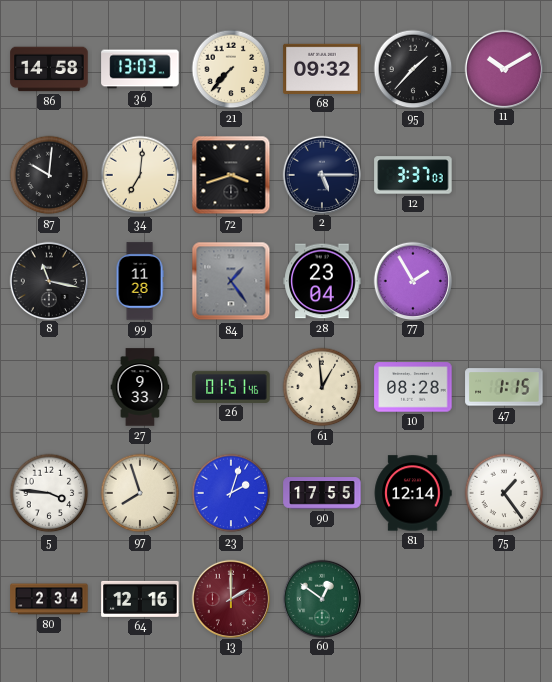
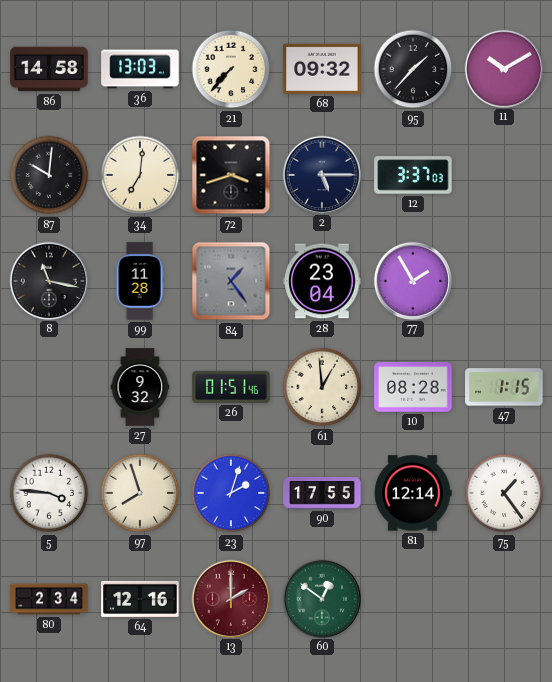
27: 9:33 -> 9:32 (140, 387)
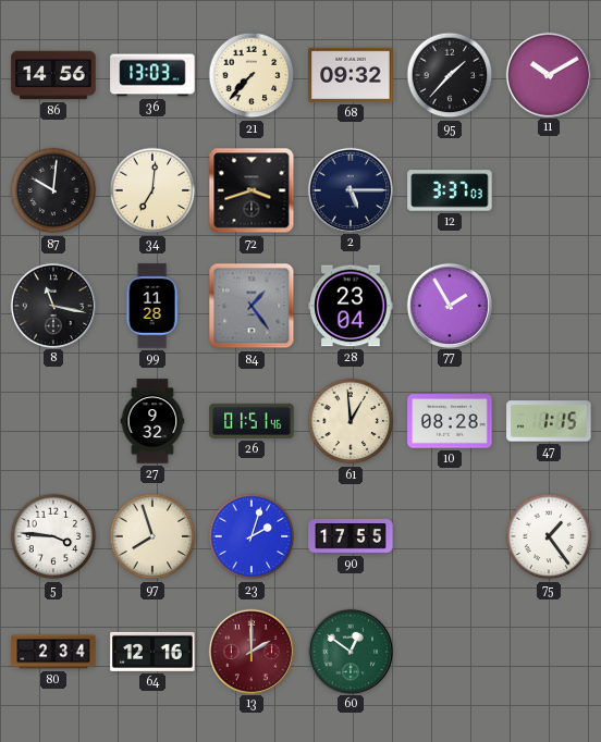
86: 14:58 -> 14:56 (53, 75)
81: 12:14 -> none (413, 493)
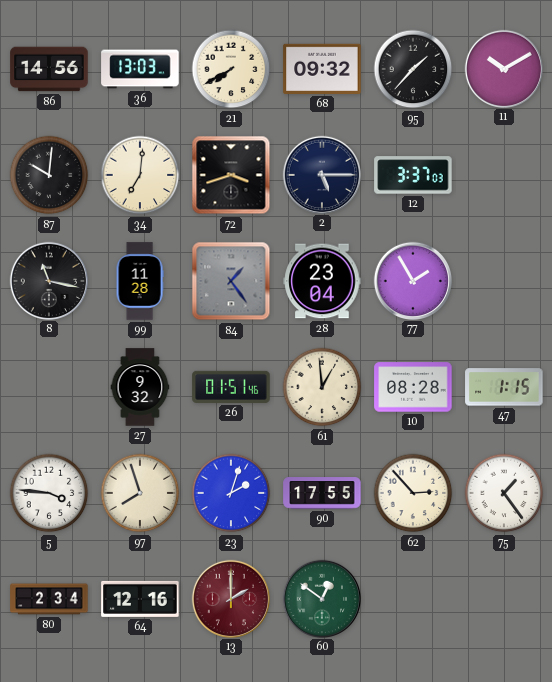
21: 7:37 -> 7:40 (231, 69)
62: none -> 2:53 (413, 493)
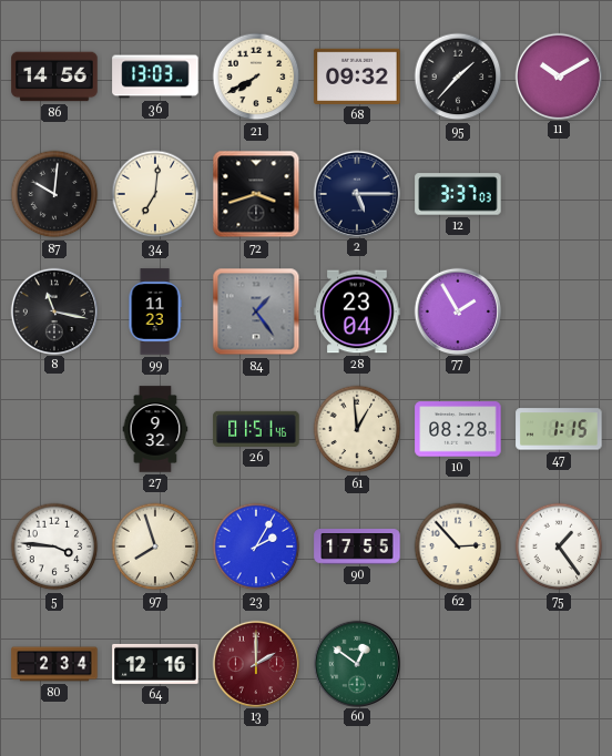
99: 11:28 -> 11:23 (155, 311)
23: 2:03 -> 2:05 (256, 546)
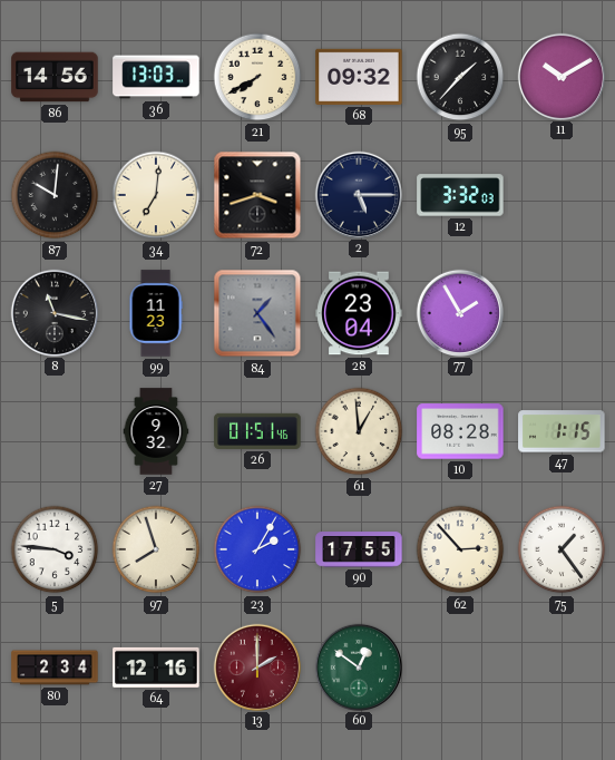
12: 3:37 -> 3:32 (460, 195)
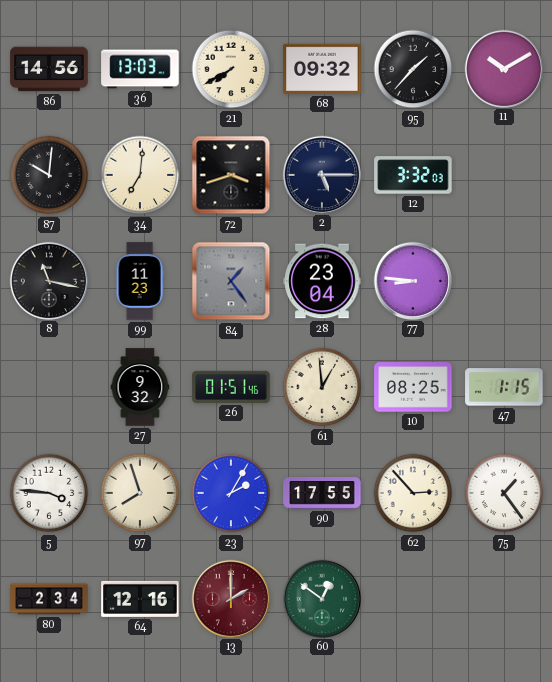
77: 1:55 -> 8:46 (412, 280)
10: 08:28 -> 08:25 (413, 387)
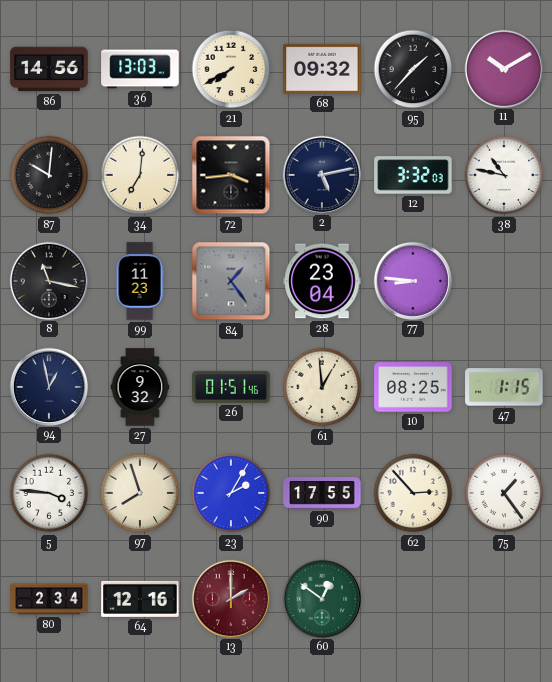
72: 3:42 -> 3:44 (231, 175)
2: 5:15 -> 5:13 (321, 174)
38: none -> 10:47 (504, 175)
94: none -> 12:58 (48, 386)
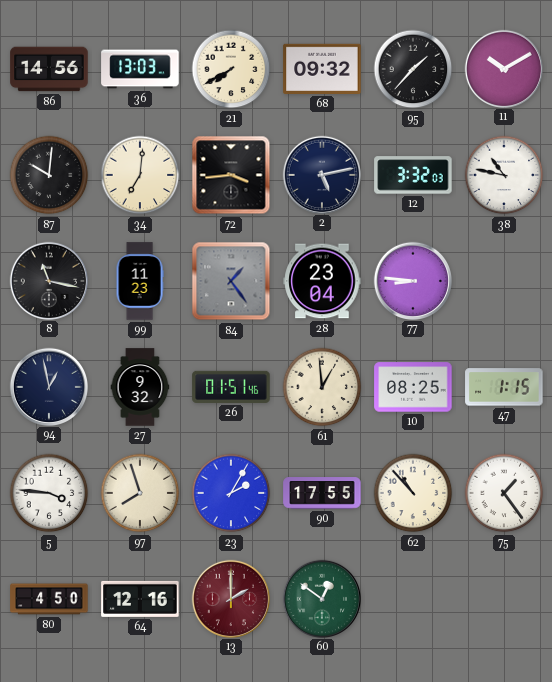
62: 2:53 -> 10:53 (413, 493)
80: 2:34 -> 4:50 (49, 599)
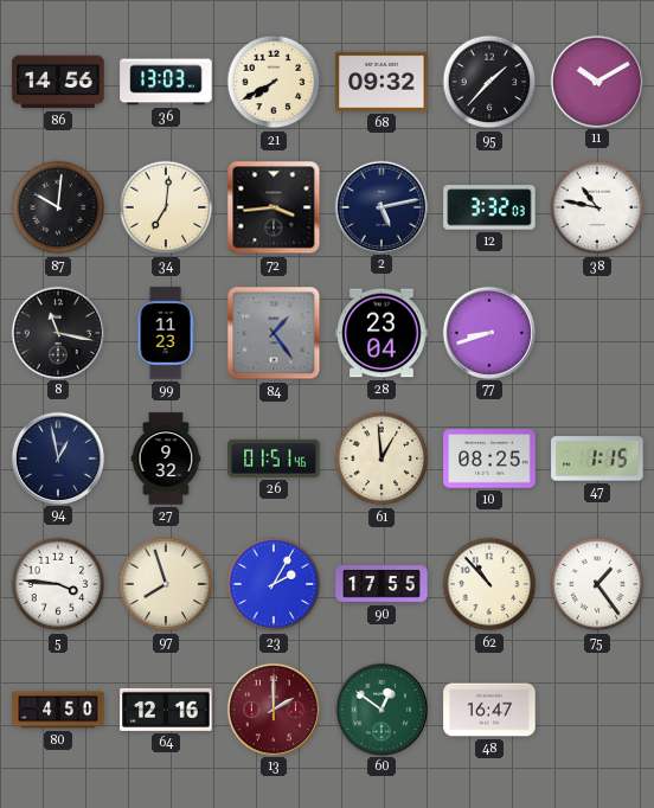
77: 8:46 -> 8:42 (488, 332)
48: none -> 16:47 (489, 710)
